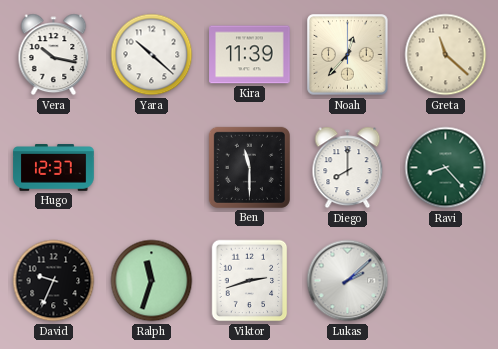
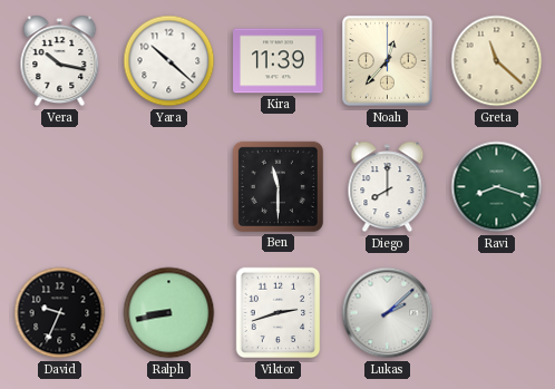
Hugo: 12:37 -> none (54, 168)
Ravi: 8:23 -> 8:18 (497, 187)
Ralph: 11:33 -> 8:43 (169, 313)
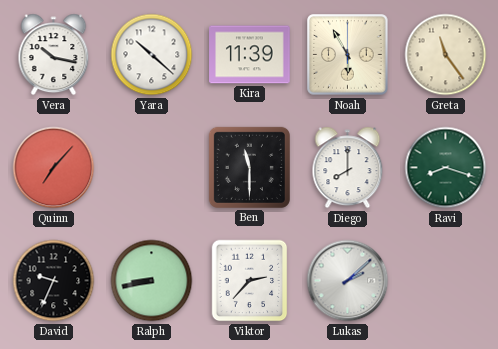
Noah: 12:37 -> 5:55 (348, 55)
Greta: 11:22 -> 11:24 (446, 55)
Quinn: none -> 7:07 (54, 168)
Viktor: 2:42 -> 2:37 (250, 281)
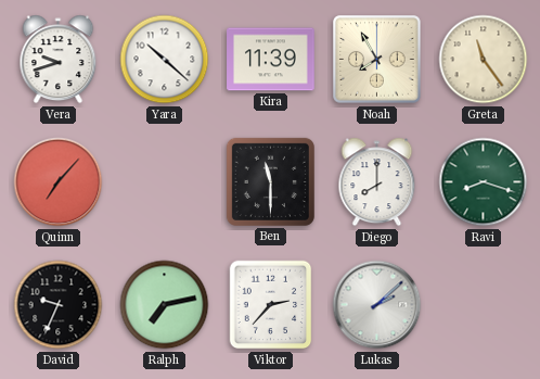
Vera: 10:17 -> 9:42 (59, 60)
Noah: 5:55 -> 7:55 (377, 60)
Ralph: 8:43 -> 7:13 (165, 305)
